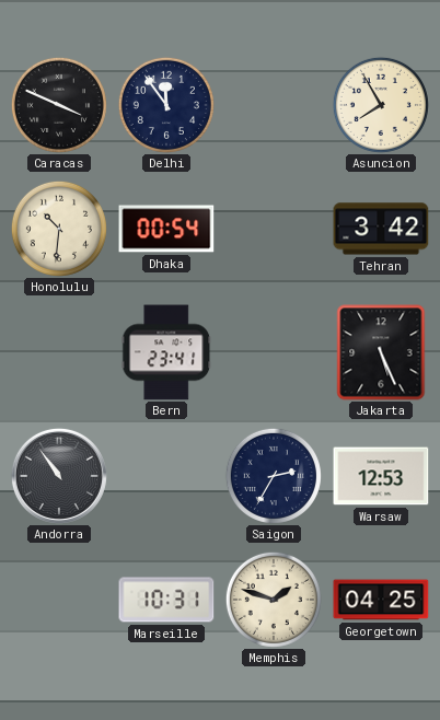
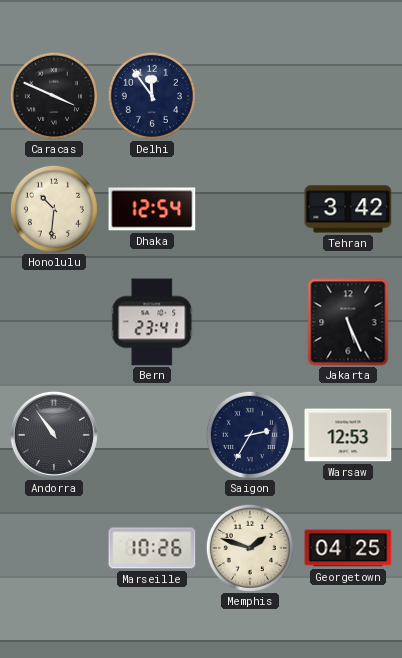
Asuncion: 7:55 -> none (381, 105)
Dhaka: 00:54 -> 12:54 (152, 209)
Marseille: 10:31 -> 10:26 (152, 548)
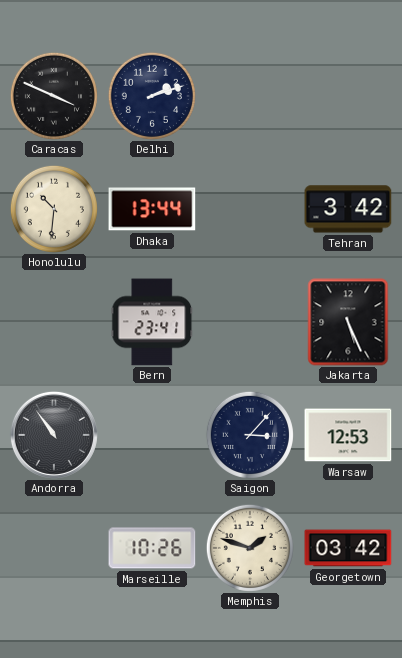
Delhi: 11:54 -> 2:12 (152, 96)
Dhaka: 12:54 -> 13:44 (152, 209)
Saigon: 2:35 -> 3:07 (250, 435)
Georgetown: 04:25 -> 03:42 (348, 548)
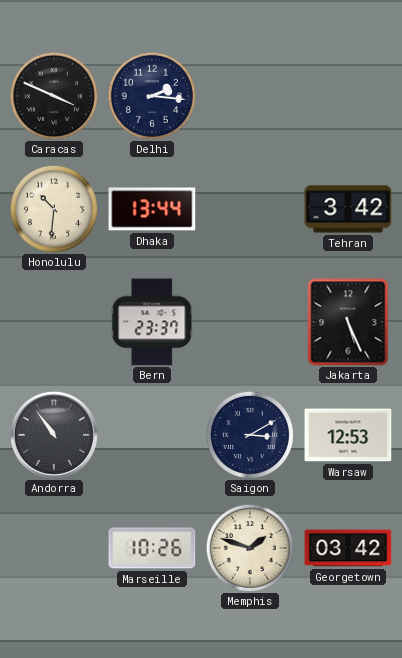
Delhi: 2:12 -> 2:16 (152, 96)
Bern: 23:41 -> 23:37 (152, 322)
Saigon: 3:07 -> 3:10 (250, 435)
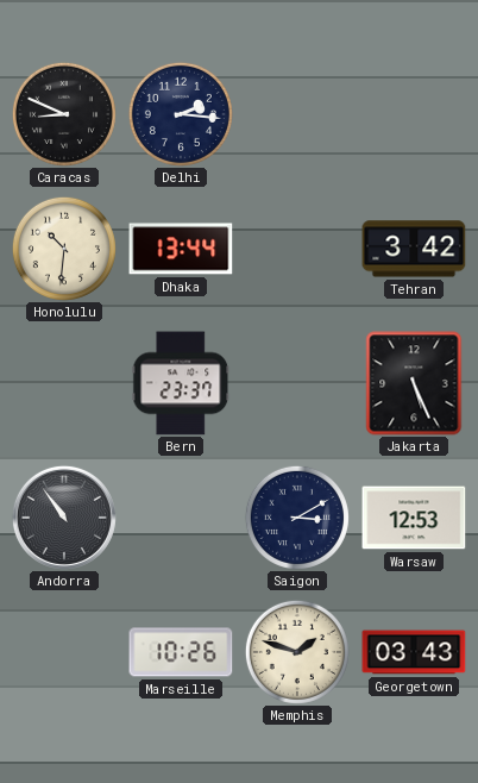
Caracas: 3:49 -> 8:49 (64, 114)
Georgetown: 03:42 -> 03:43 (414, 652)
